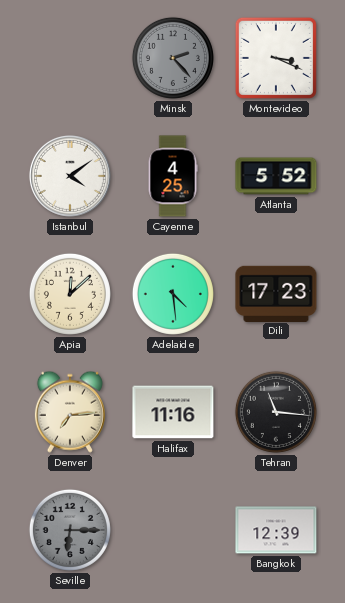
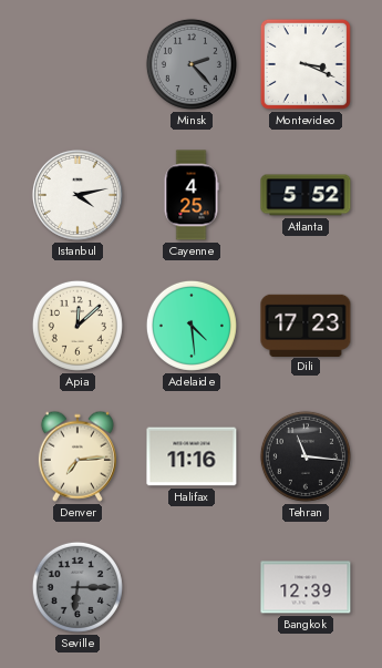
Istanbul: 4:09 -> 4:13 (78, 195)
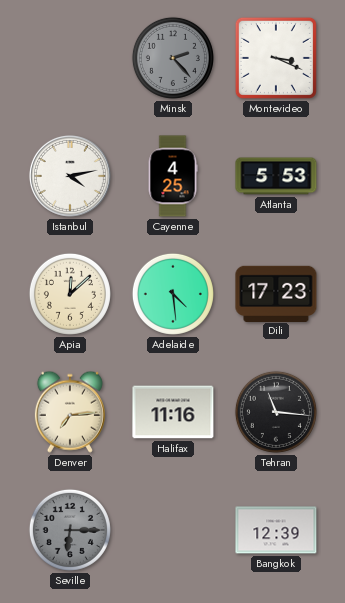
Atlanta: 5:52 -> 5:53 (276, 176)
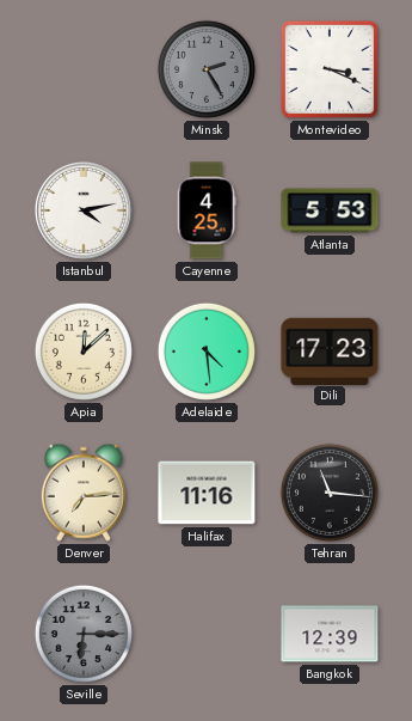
Minsk: 2:23 -> 2:25 (207, 69)
